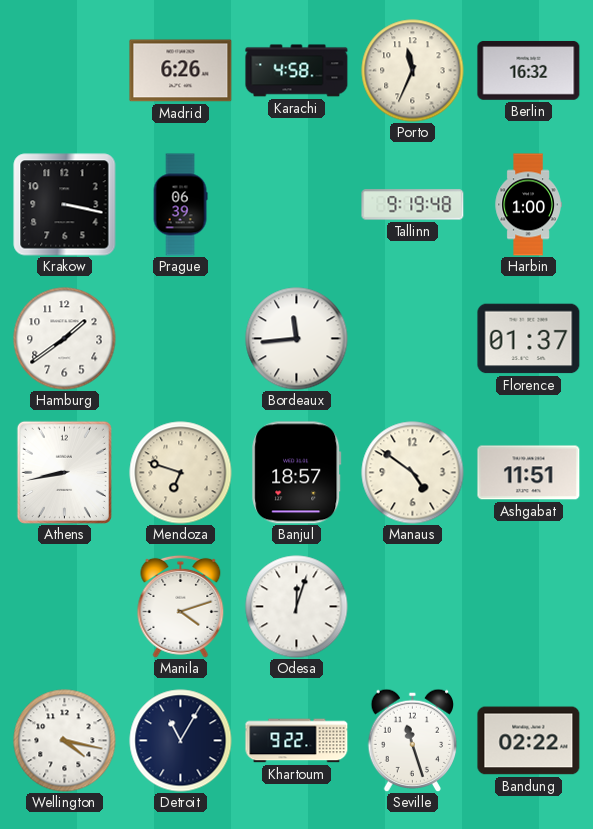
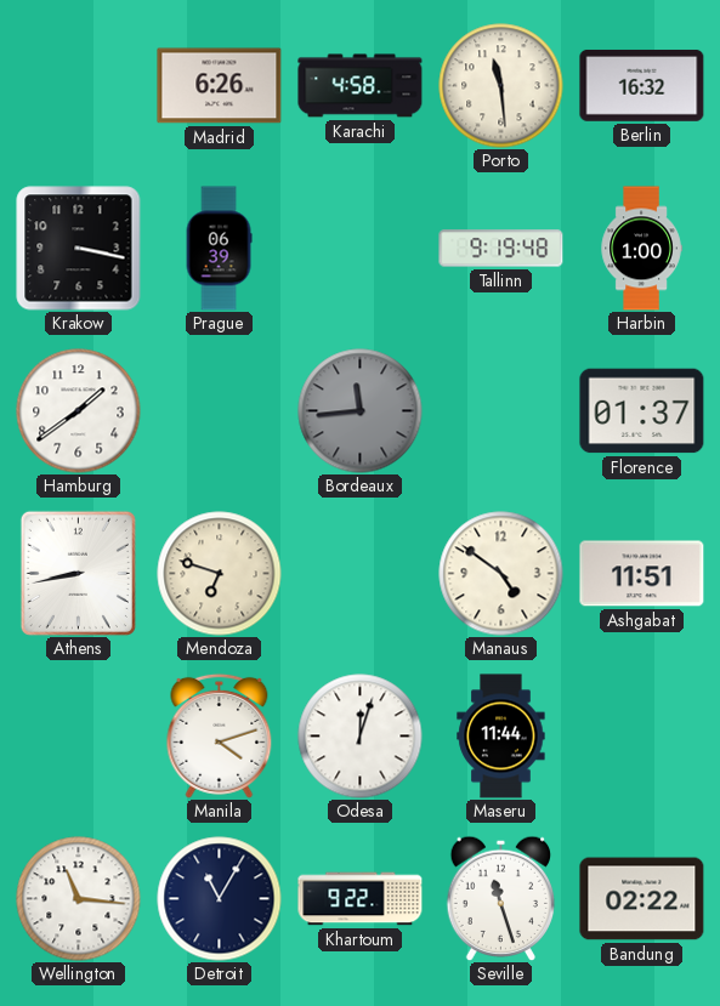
Porto: 11:34 -> 11:29 (501, 86)
Bordeaux dial: white -> grey (361, 411)
Banjul: 18:57 -> none (297, 473)
Maseru: none -> 11:44 (501, 737)
Wellington: 4:17 -> 11:16 (79, 899)
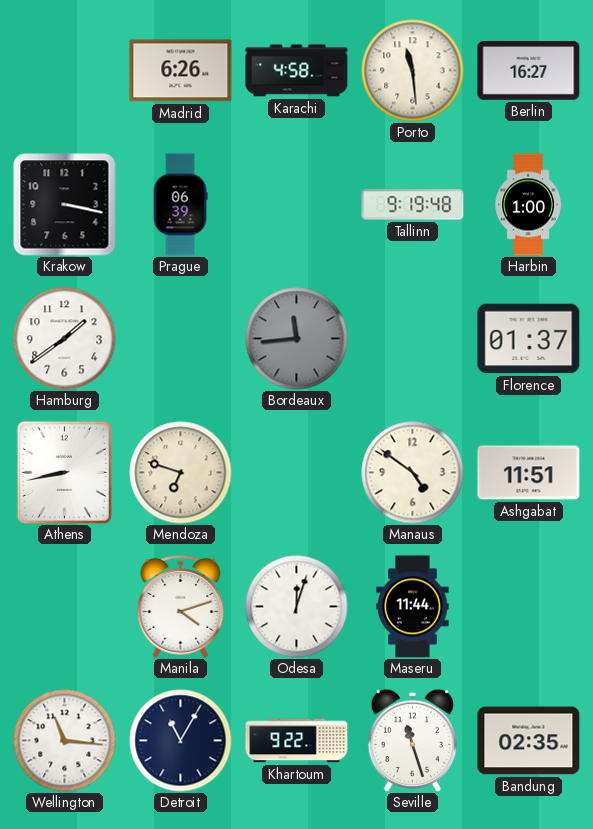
Berlin: 16:32 -> 16:27 (529, 70)
Bandung: 02:22 -> 02:35 (529, 741)
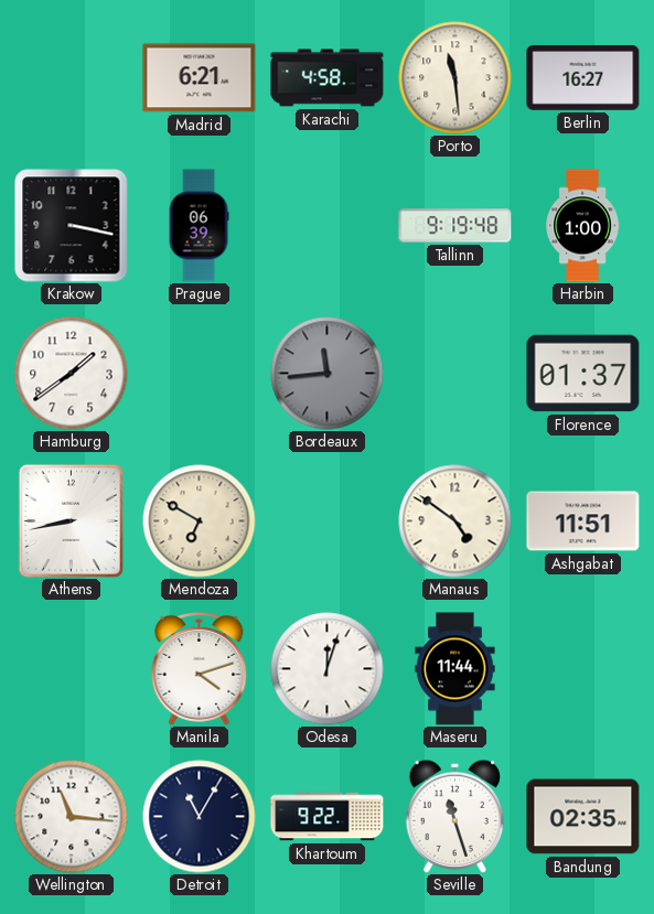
Madrid: 6:26 -> 6:21 (200, 78)
Mendoza: 6:48 -> 6:50 (200, 521)
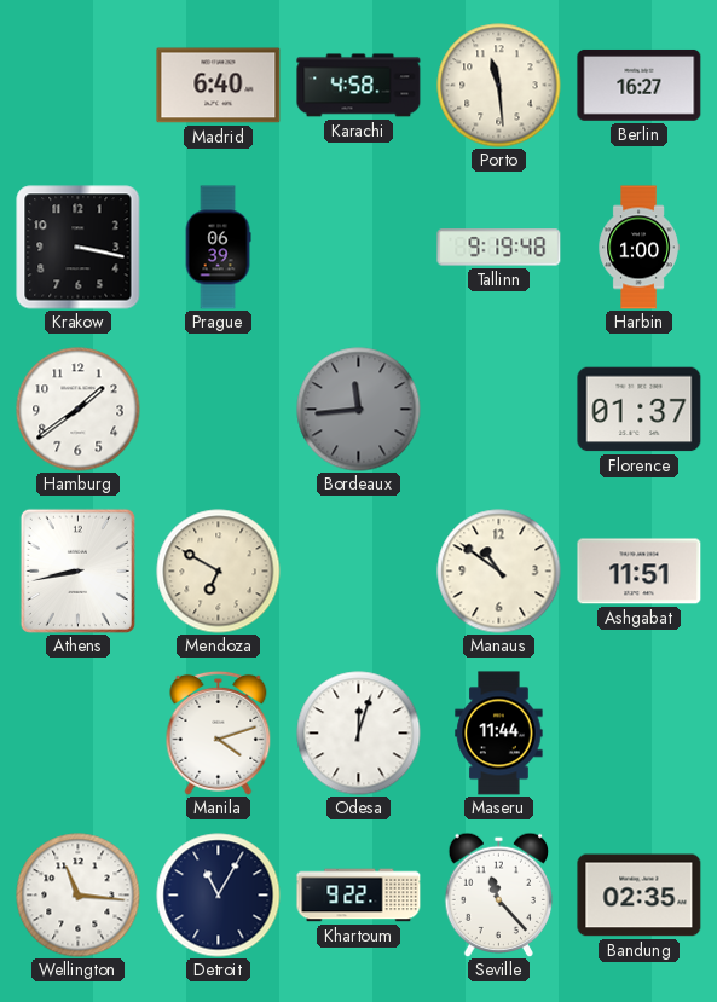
Madrid: 6:21 -> 6:40 (219, 86)
Manaus: 4:51 -> 10:51 (499, 572)
Seville: 11:27 -> 11:23 (499, 894)
